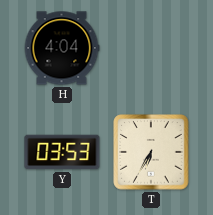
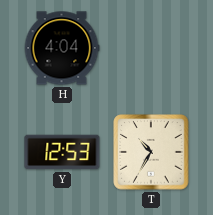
Y: 03:53 -> 12:53 (62, 152)
T: 6:35 -> 10:35 (151, 152)
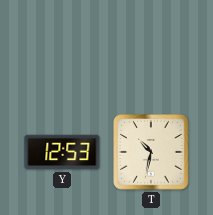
H: 4:04 -> none (62, 48)
T: 10:35 -> 10:32 (151, 152)
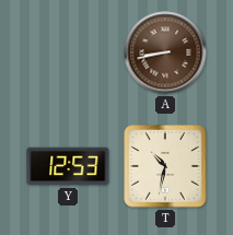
A: none -> 8:43 (165, 52)
